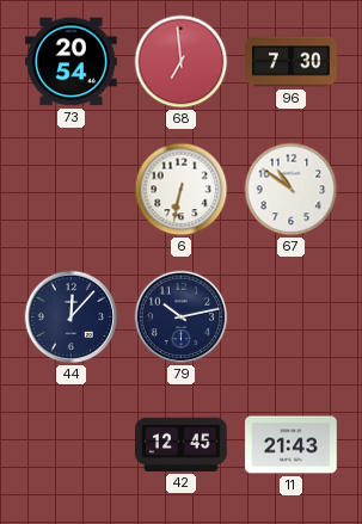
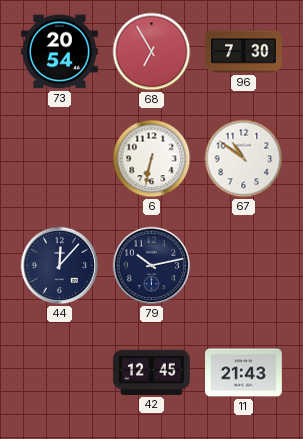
68: 6:59 -> 6:55 (152, 52)
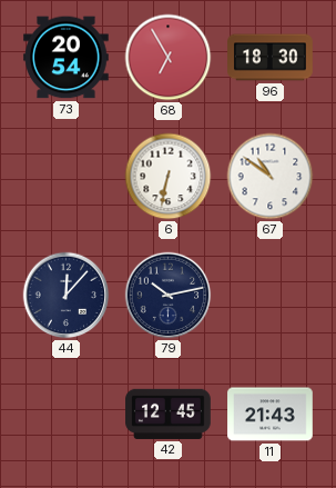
96: 7:30 -> 18:30 (271, 58)
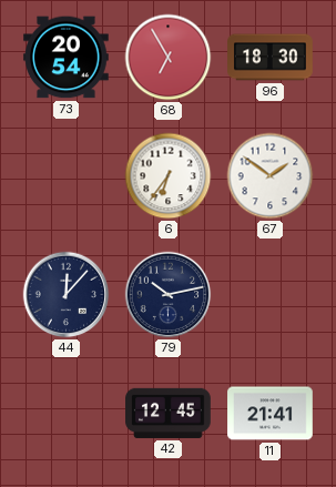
6: 6:32 -> 6:36 (169, 176)
67: 10:51 -> 1:51 (271, 176)
11: 21:43 -> 21:41 (271, 414)
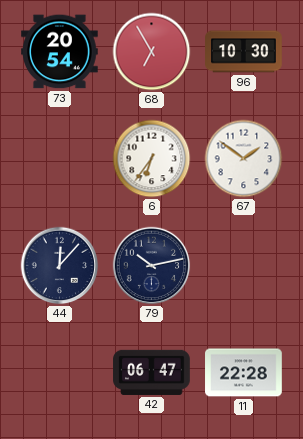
96: 18:30 -> 10:30 (244, 52)
42: 12:45 -> 06:47 (152, 372)
11: 21:41 -> 22:28 (244, 373)
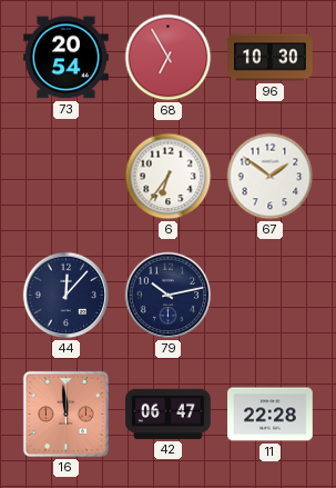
16: none -> 11:59 (65, 414)
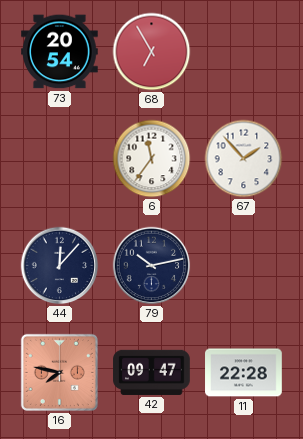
96: 10:30 -> none (271, 58)
6: 6:36 -> 11:36 (152, 159)
67: 1:51 -> 1:53 (244, 159)
16: 11:59 -> 7:47 (59, 372)
42: 06:47 -> 09:47 (152, 372)
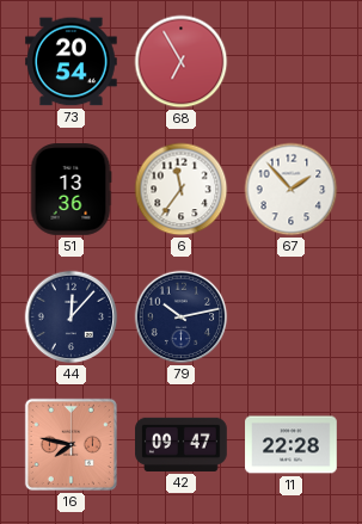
51: none -> 13:36 (70, 190)
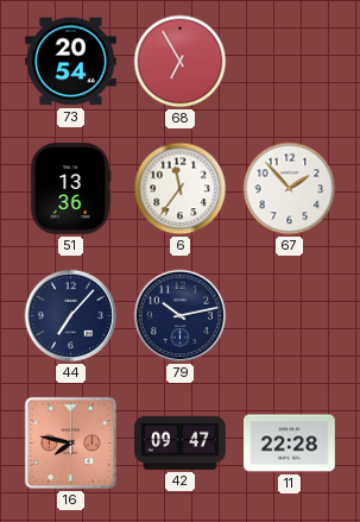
44: 12:07 -> 7:07 (71, 316)
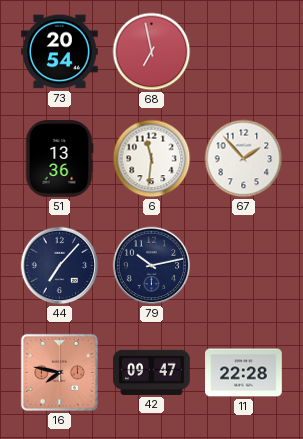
68: 6:55 -> 6:58 (152, 52)
6: 11:36 -> 11:31 (152, 159)
